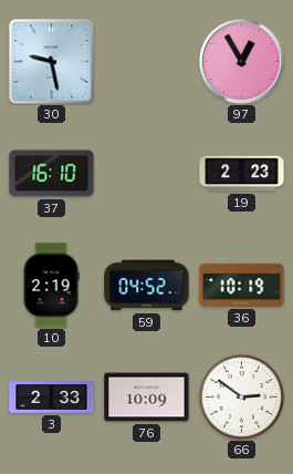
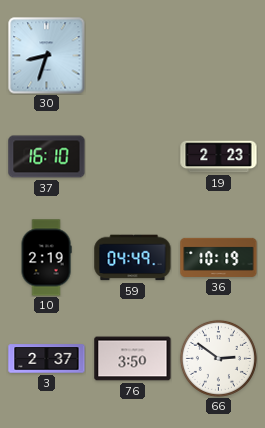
30: 9:28 -> 8:33 (47, 56)
97: 12:55 -> none (242, 62)
59: 04:52 -> 04:49 (133, 258)
3: 2:33 -> 2:37 (47, 359)
76: 10:09 -> 3:50 (133, 359)
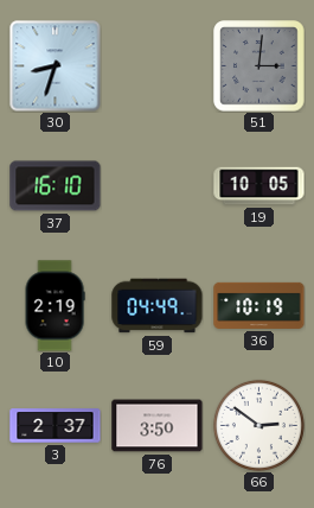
51: none -> 3:01 (259, 66)
19: 2:23 -> 10:05 (259, 186)
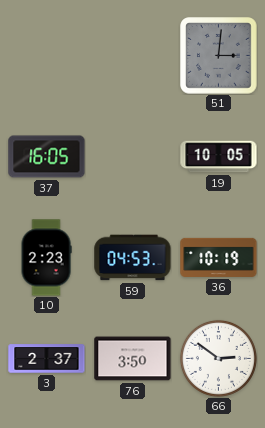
30: 8:33 -> none (56, 66)
37: 16:10 -> 16:05 (47, 157)
10: 2:19 -> 2:23 (46, 258)
59: 04:49 -> 04:53 (133, 258)
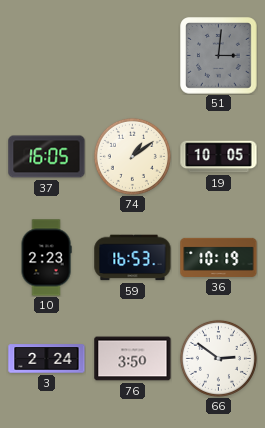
74: none -> 1:09 (132, 156)
59: 04:53 -> 16:53 (133, 258)
3: 2:37 -> 2:24 (47, 359)
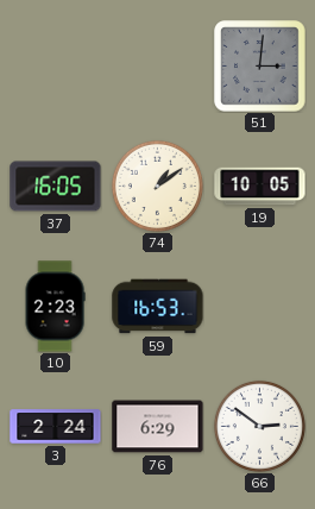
36: 10:19 -> none (219, 257)
76: 3:50 -> 6:29 (158, 427)
